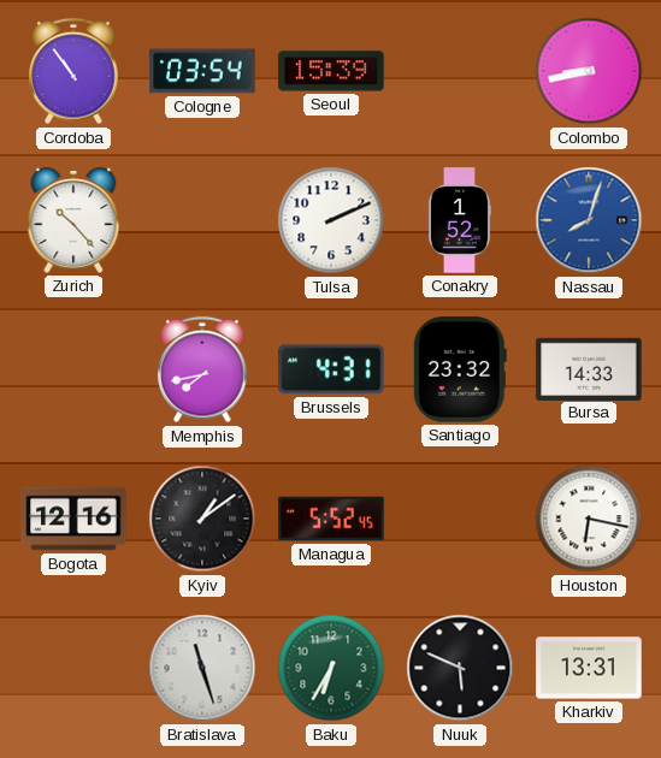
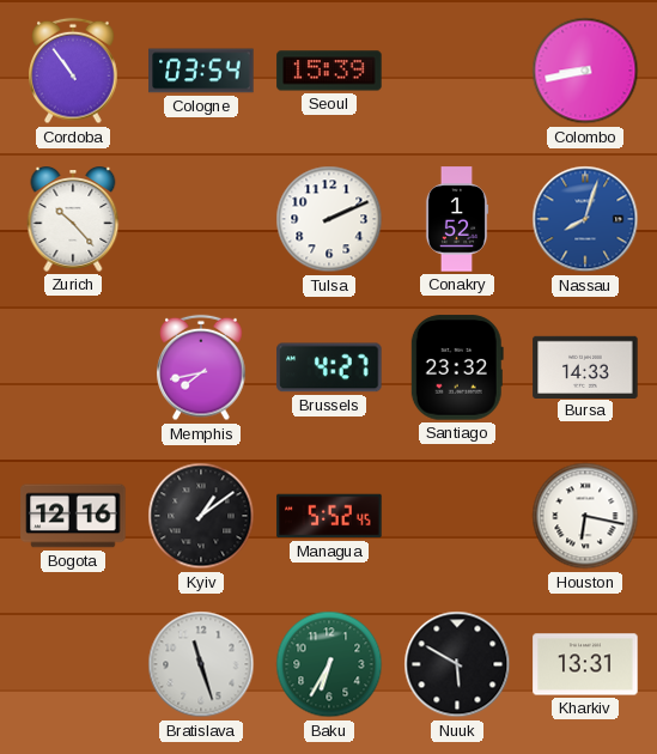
Brussels: 4:31 -> 4:27 (329, 367)
Nuuk: 5:49 -> 5:50 (457, 664)
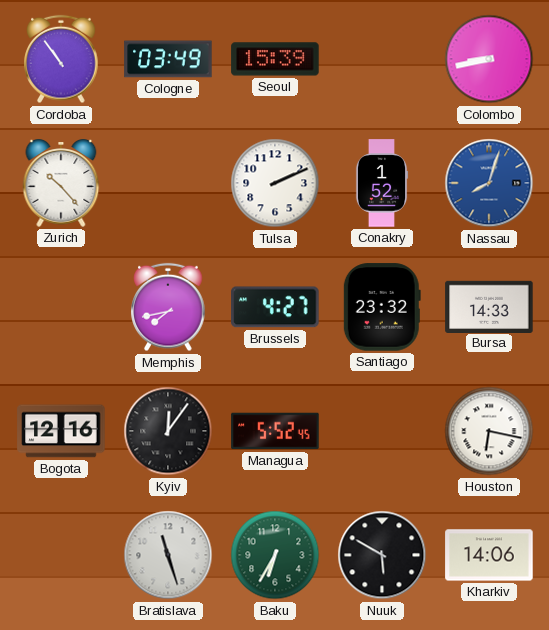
Cologne: 03:54 -> 03:49 (168, 59)
Kyiv: 1:09 -> 12:06 (168, 431)
Kharkiv: 13:31 -> 14:06 (489, 555)
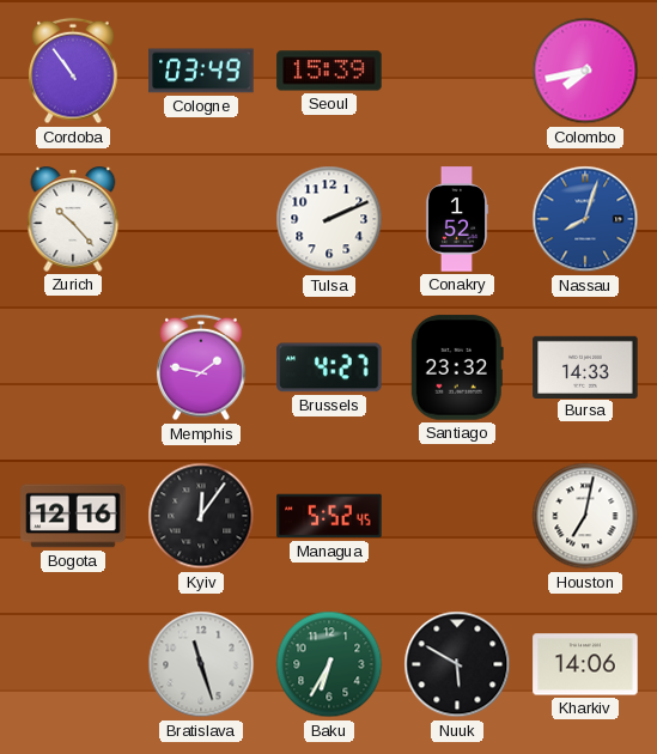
Colombo: 8:43 -> 7:43 (585, 71)
Memphis: 7:43 -> 1:47 (201, 367)
Houston: 6:17 -> 7:02 (585, 516)
